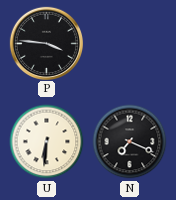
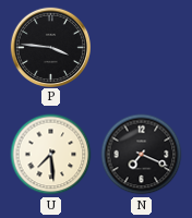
U: 6:31 -> 7:29 (51, 155)
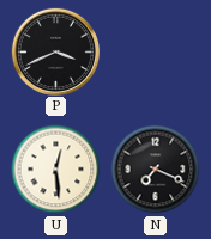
P: 3:46 -> 3:41 (55, 51)
U: 7:29 -> 12:29 (56, 170)
